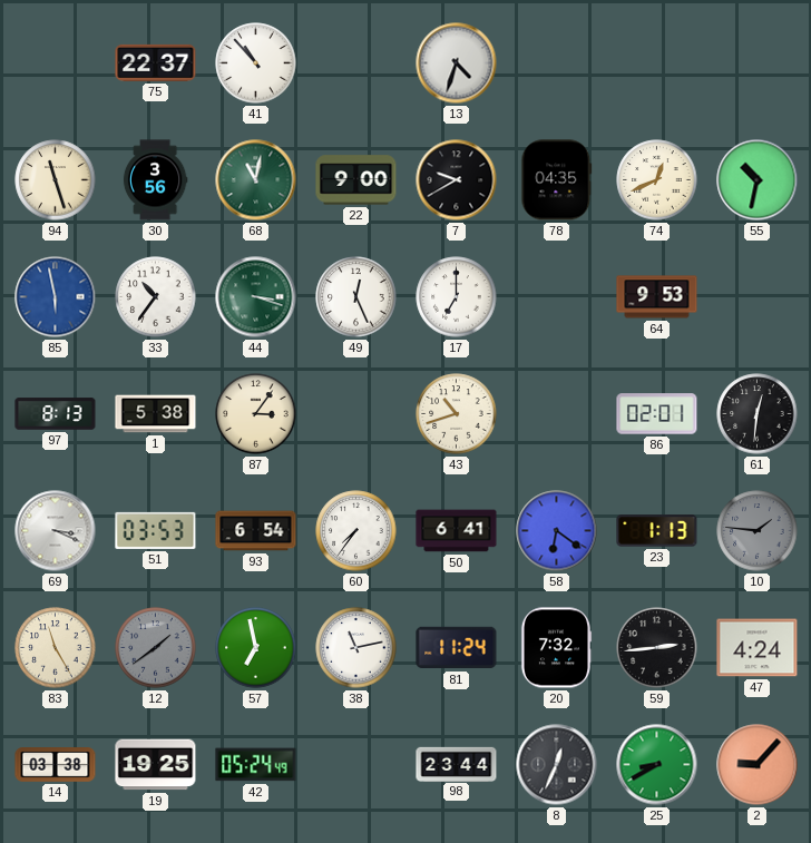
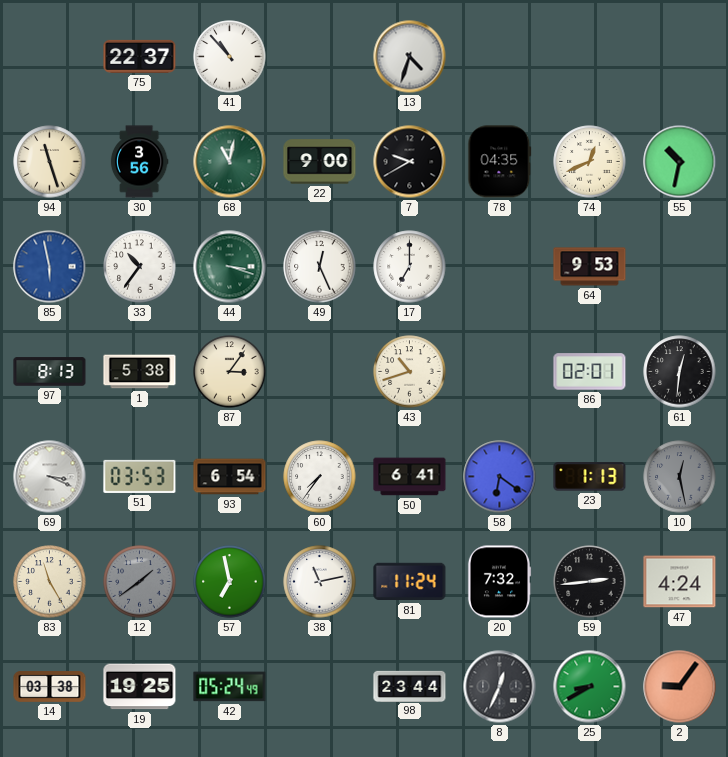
10: 1:46 -> 12:28 (680, 477)
2: 9:07 -> 9:06 (680, 687)
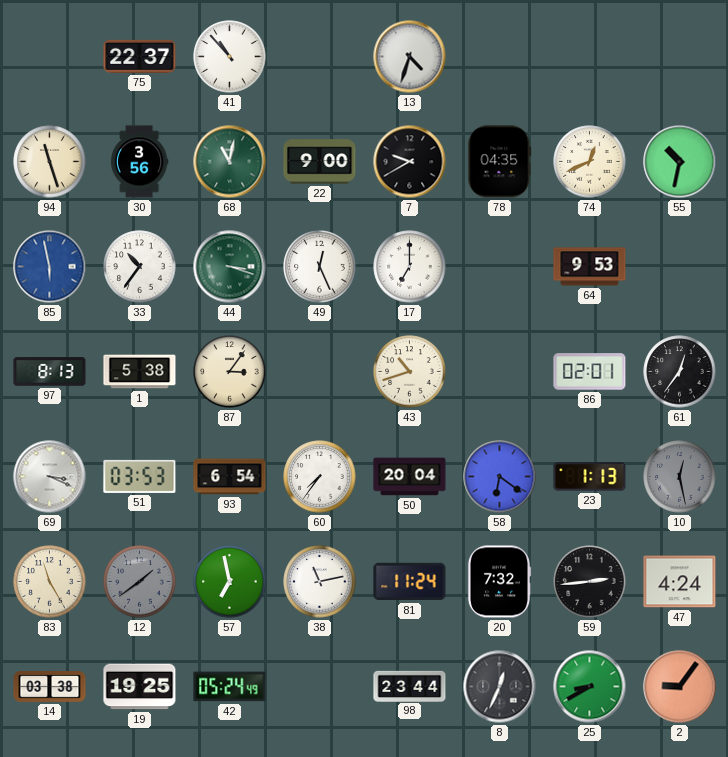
61: 12:31 -> 12:36 (680, 372)
50: 6:41 -> 20:04 (410, 477)
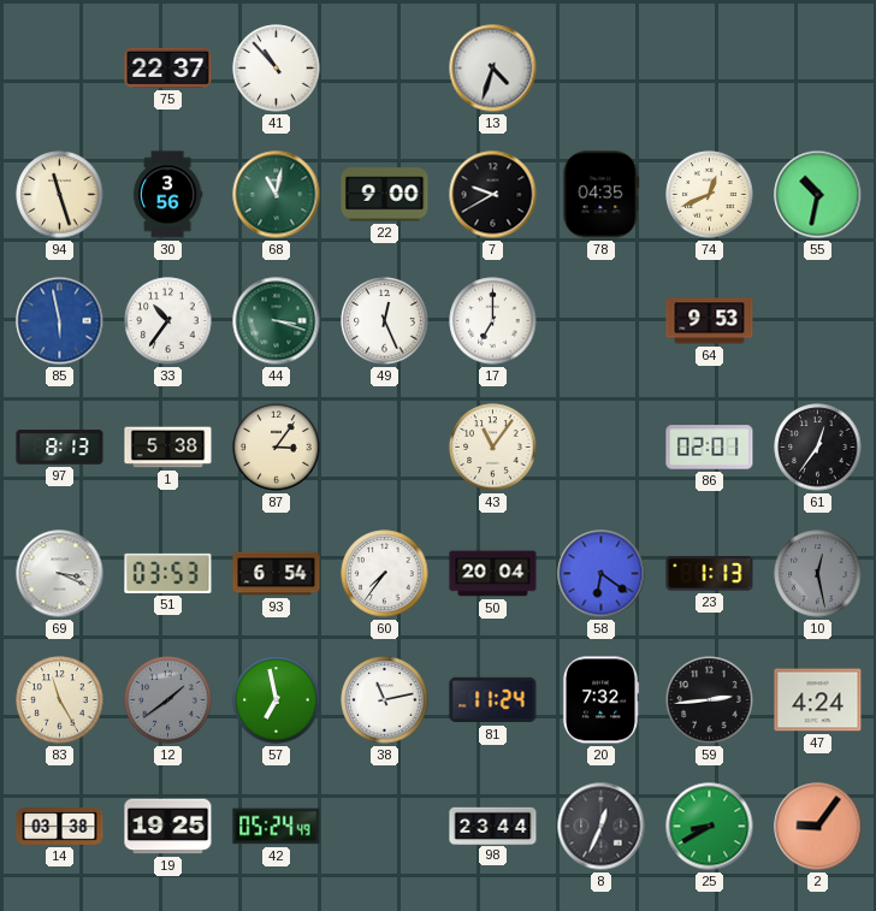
43: 10:42 -> 11:06 (493, 448)
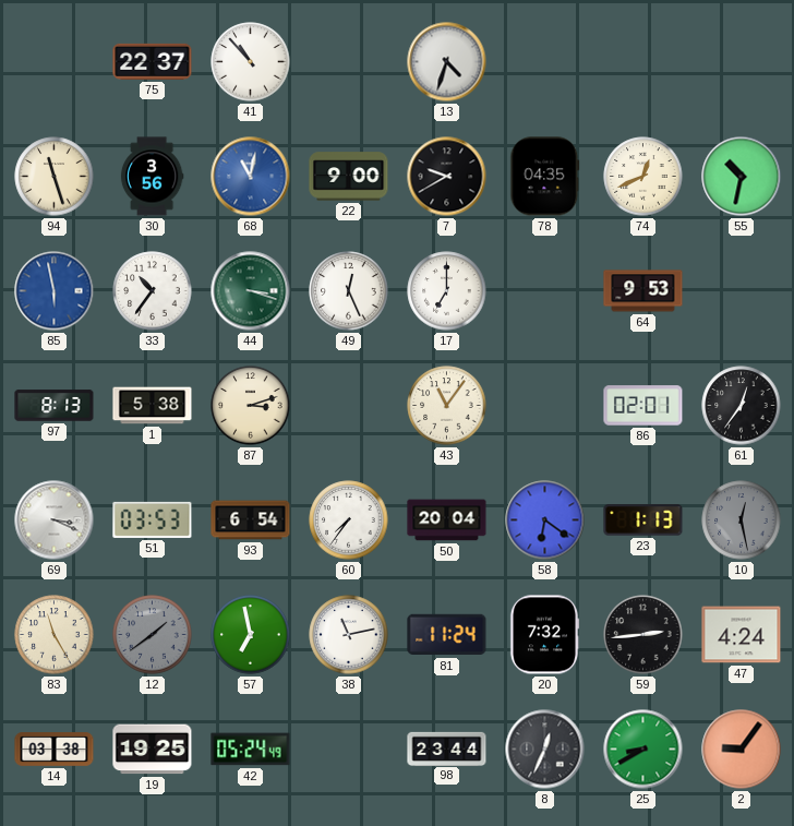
68 dial: green -> blue (251, 177)
87: 3:06 -> 3:12 (251, 406)
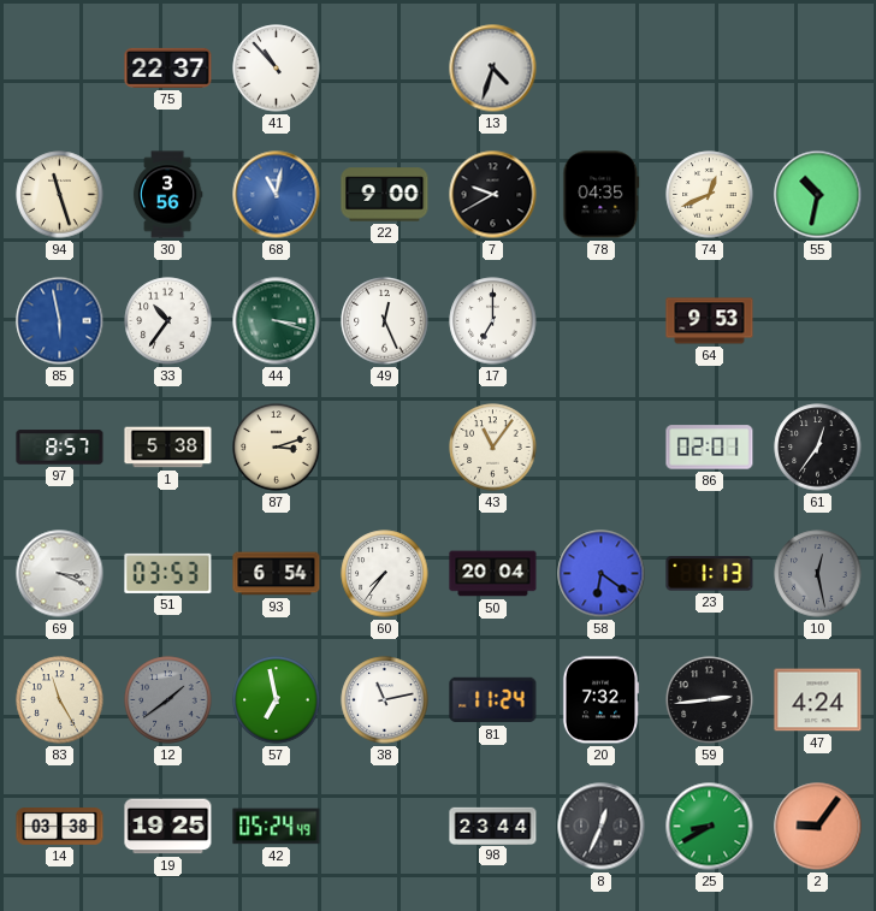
97: 8:13 -> 8:57 (60, 448)
